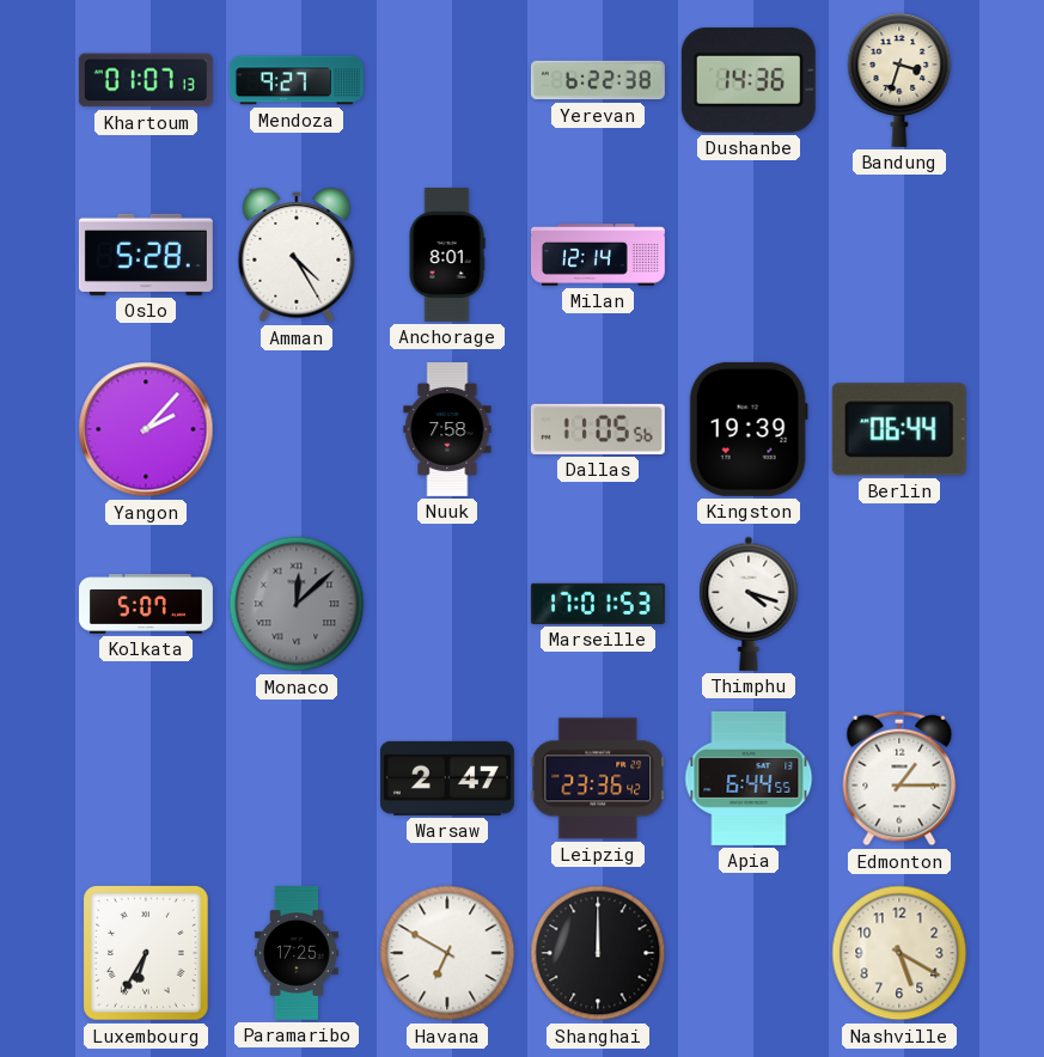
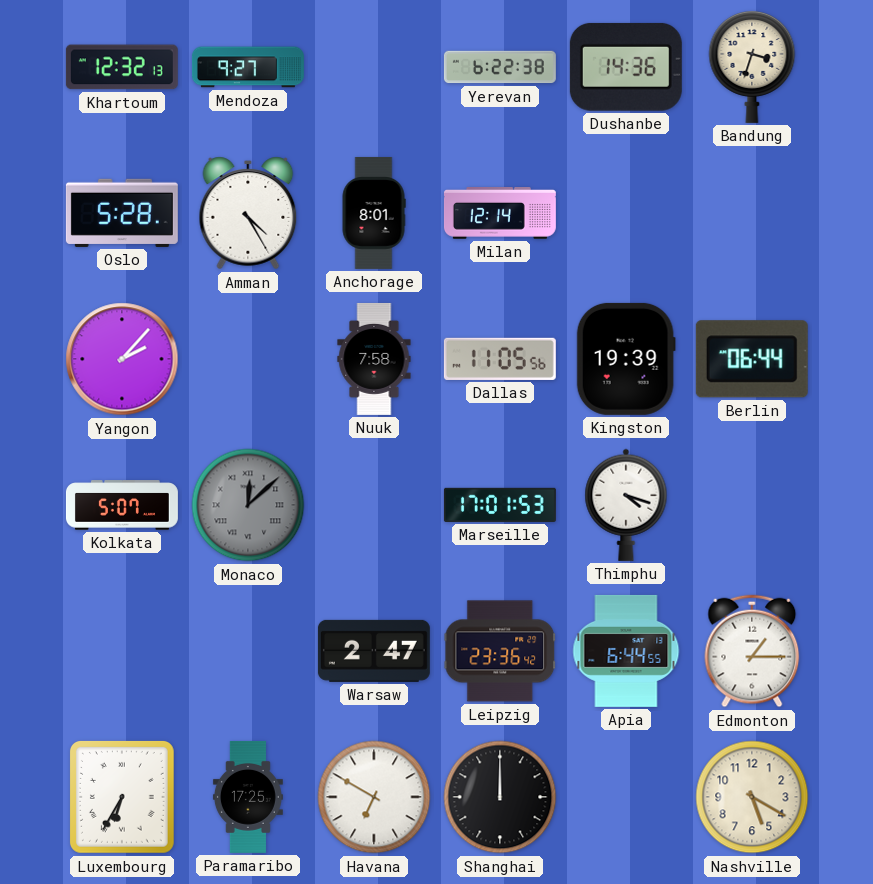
Khartoum: 01:07 -> 12:32 (122, 67)
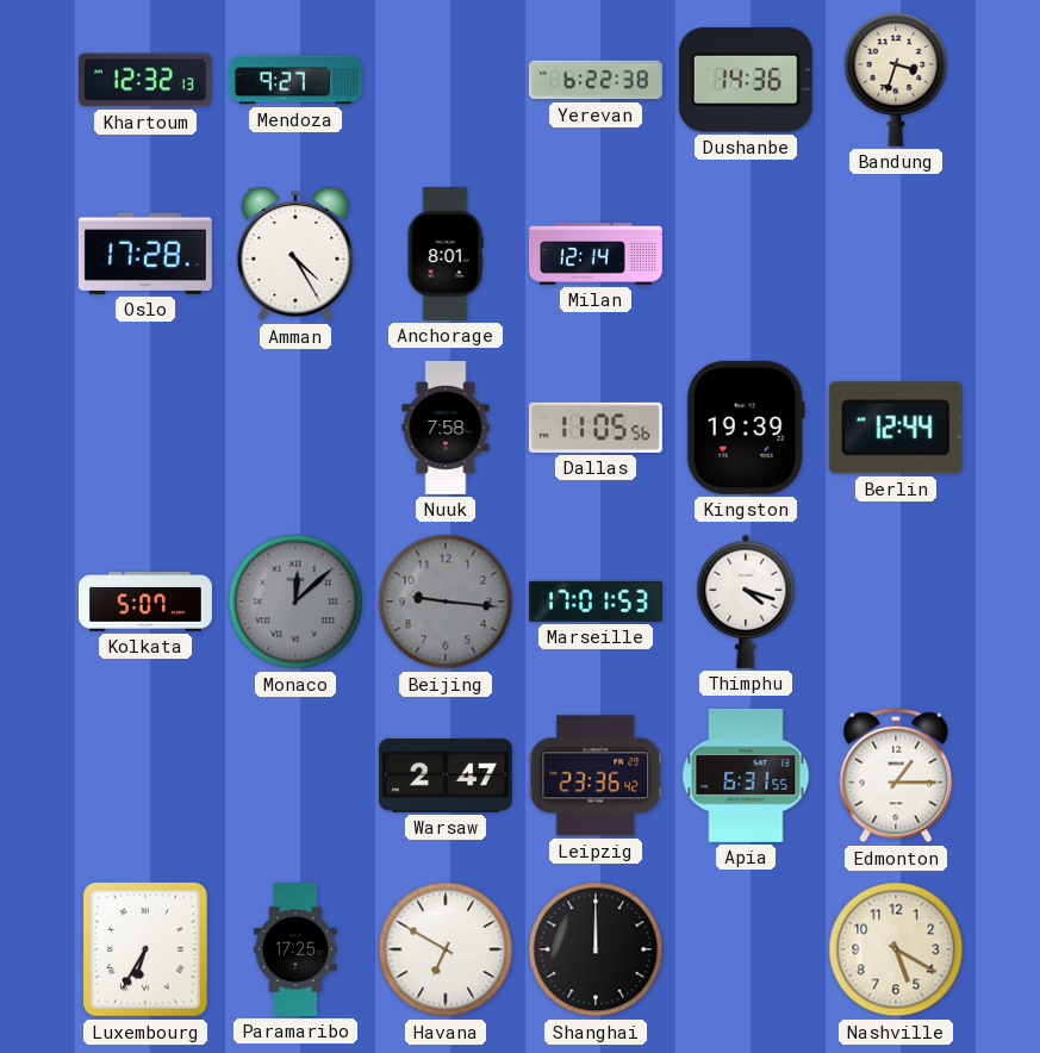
Oslo: 5:28 -> 17:28 (145, 254)
Yangon: 2:07 -> none (122, 359)
Berlin: 06:44 -> 12:44 (896, 428)
Beijing: none -> 9:16 (446, 602)
Apia: 6:44 -> 6:31 (746, 775)
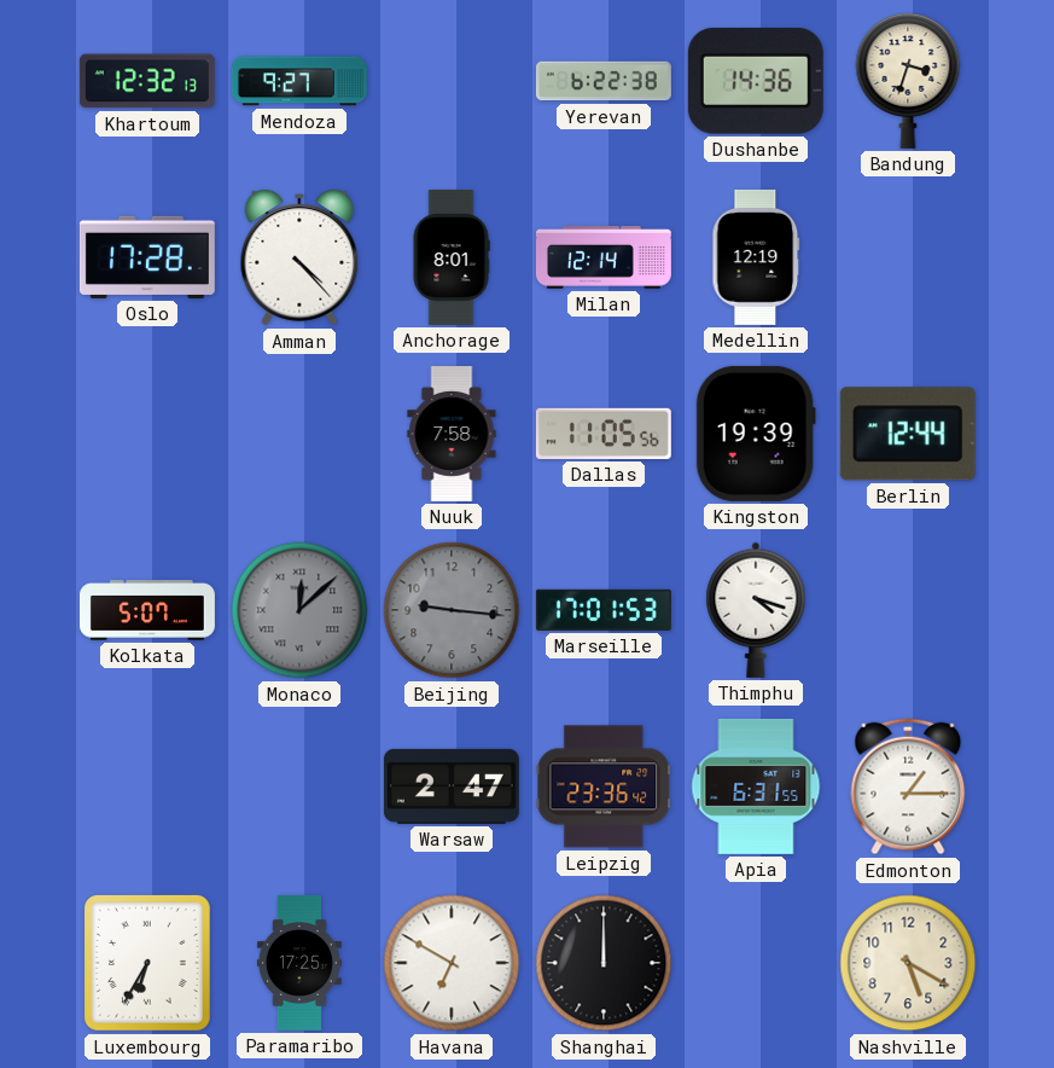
Amman: 4:25 -> 4:23 (299, 257)
Medellin: none -> 12:19 (756, 257)
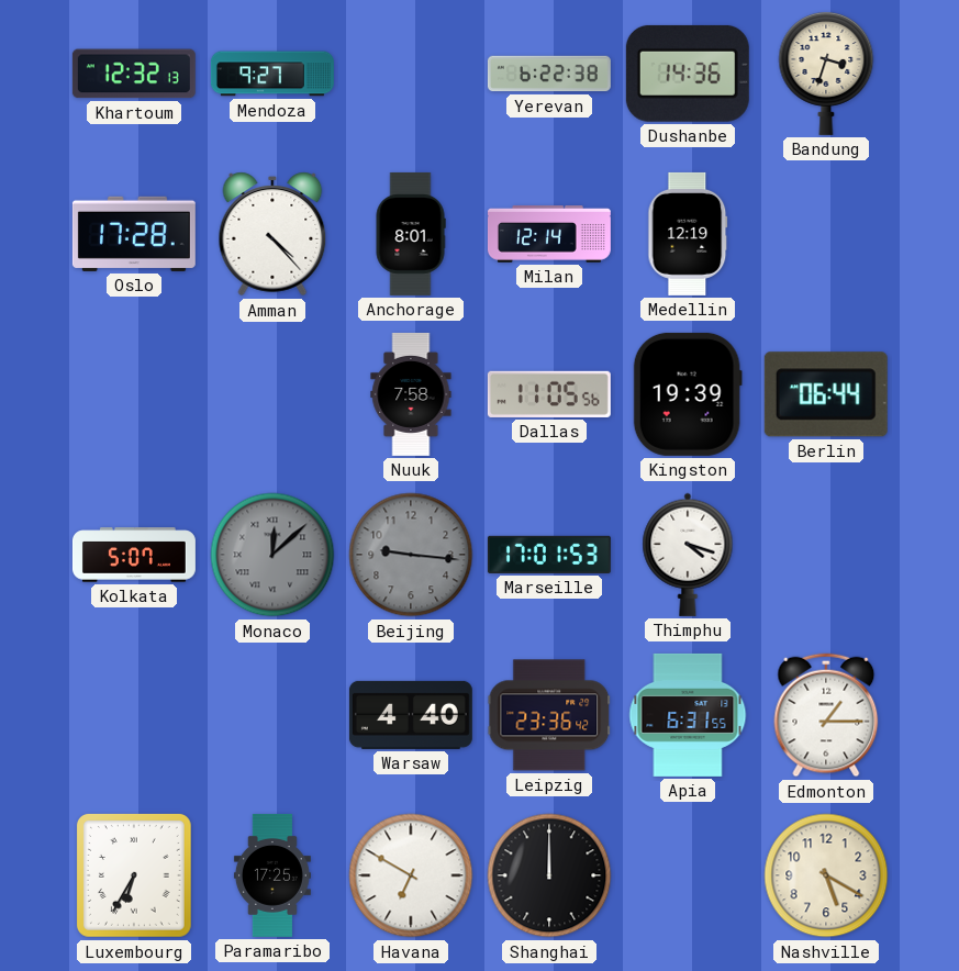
Berlin: 12:44 -> 06:44 (826, 394)
Warsaw: 2:47 -> 4:40 (411, 715)
